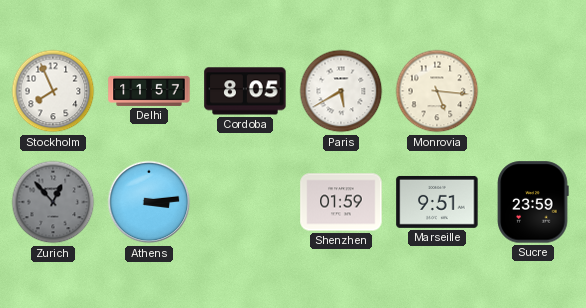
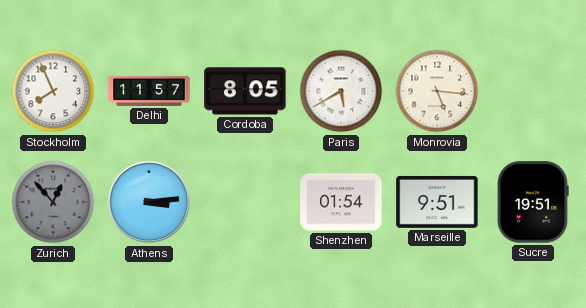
Shenzhen: 01:59 -> 01:54 (341, 202)
Sucre: 23:59 -> 19:51 (533, 202)
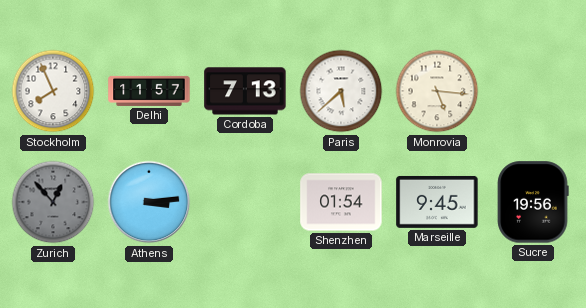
Cordoba: 8:05 -> 7:13 (245, 91)
Paris: 5:40 -> 5:38 (341, 91)
Marseille: 9:51 -> 9:45 (437, 202)
Sucre: 19:51 -> 19:56 (533, 202)
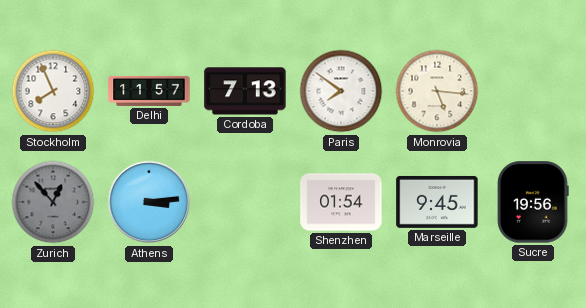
Paris: 5:38 -> 7:51 (341, 91)
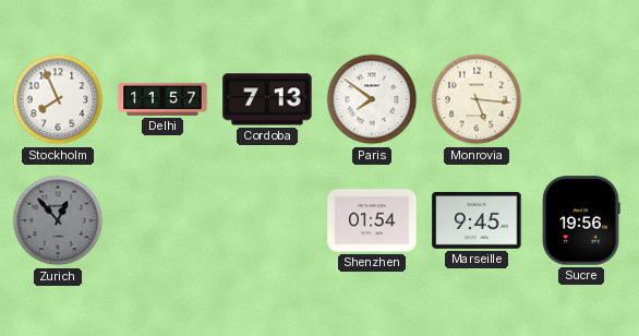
Athens: 3:14 -> none (149, 202)
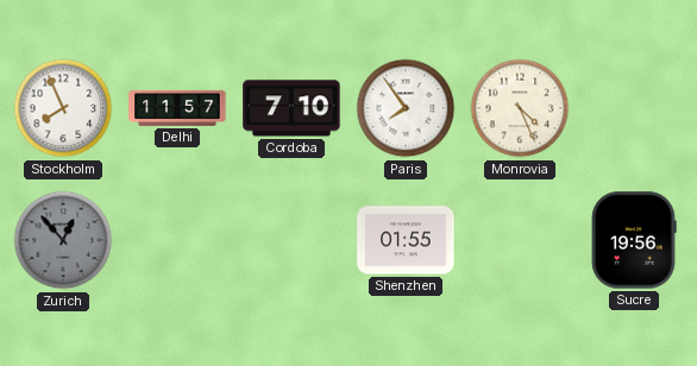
Cordoba: 7:13 -> 7:10 (291, 108)
Paris: 7:51 -> 7:54 (406, 108)
Monrovia: 5:16 -> 4:26 (520, 108)
Shenzhen: 01:54 -> 01:55 (406, 240)
Marseille: 9:45 -> none (477, 220)
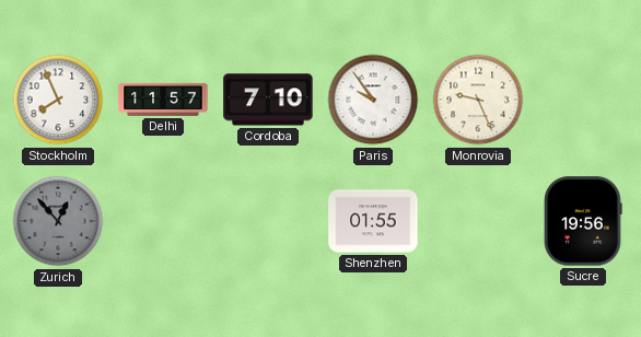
Paris: 7:54 -> 9:54 (373, 100)
Monrovia: 4:26 -> 9:26 (478, 100)
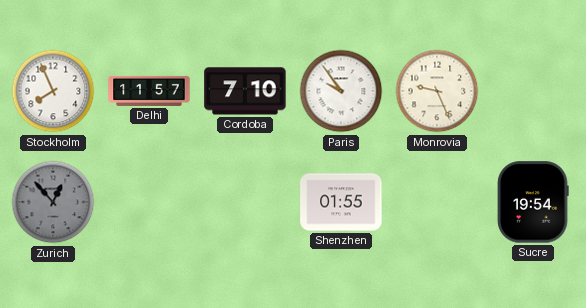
Sucre: 19:56 -> 19:54 (533, 202)
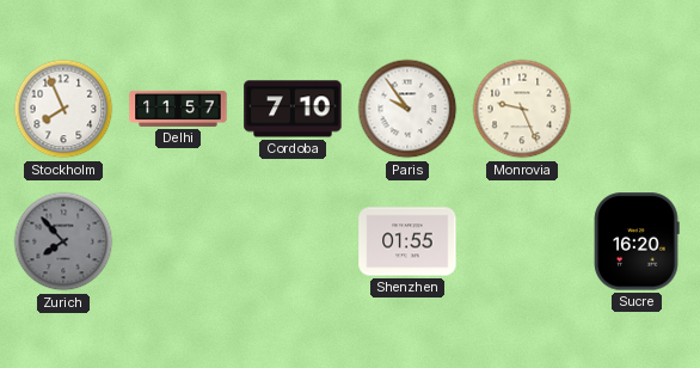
Zurich: 12:53 -> 7:53 (63, 241)
Sucre: 19:54 -> 16:20 (637, 241)
